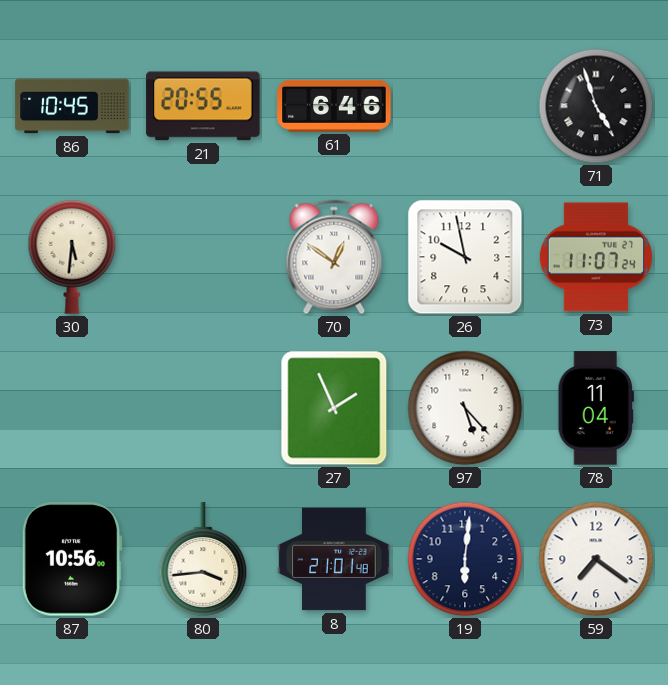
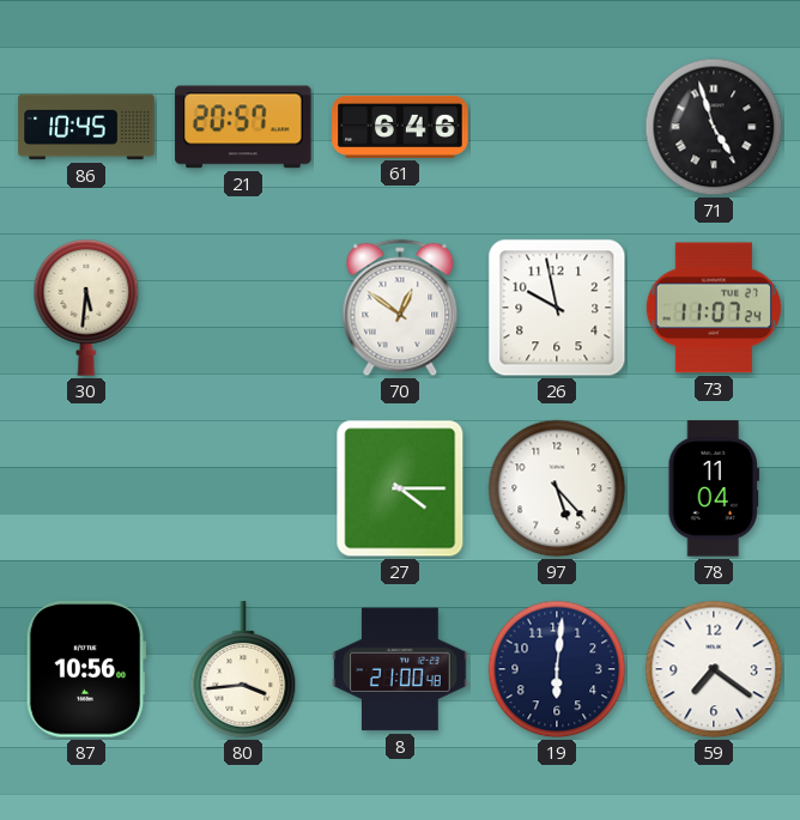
21: 20:55 -> 20:57 (243, 127)
27: 1:56 -> 4:15 (400, 488)
8: 21:01 -> 21:00 (400, 669)
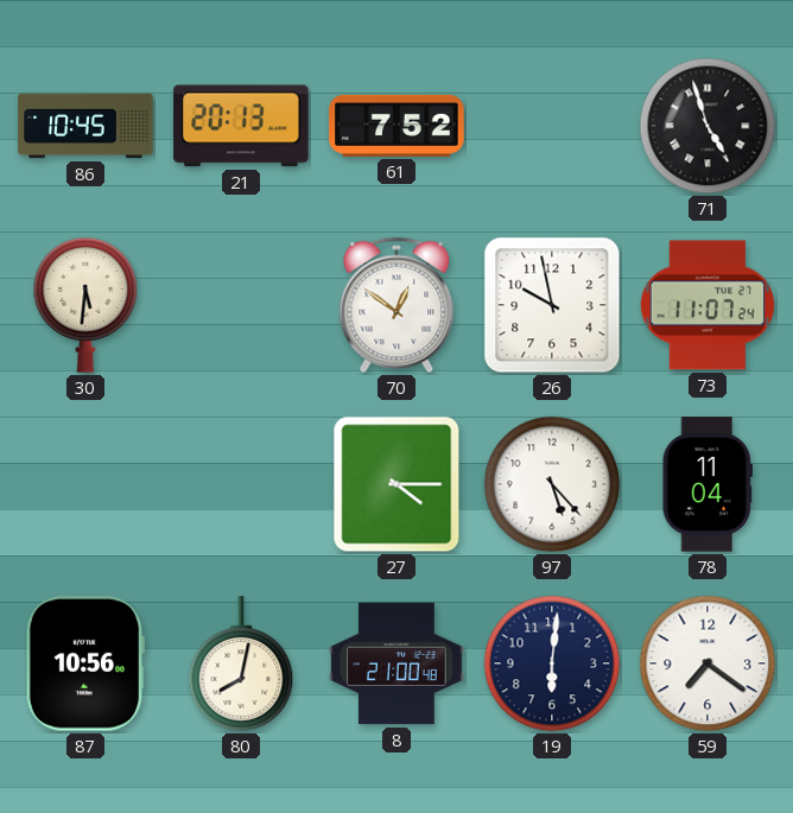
21: 20:57 -> 20:13 (241, 126)
61: 6:46 -> 7:52 (396, 126)
80: 3:44 -> 8:02 (241, 663)
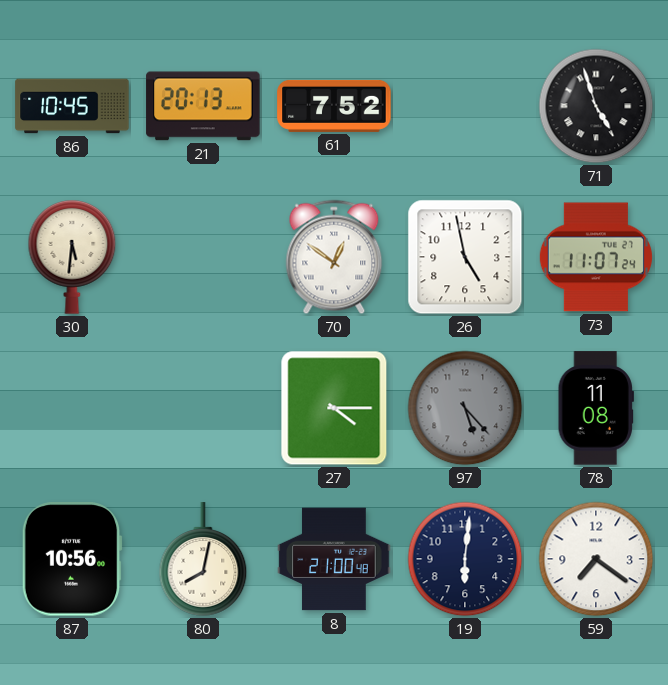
26: 9:58 -> 4:58 (465, 257)
97 dial: white -> grey (465, 408)
78: 11:04 -> 11:08 (596, 408)
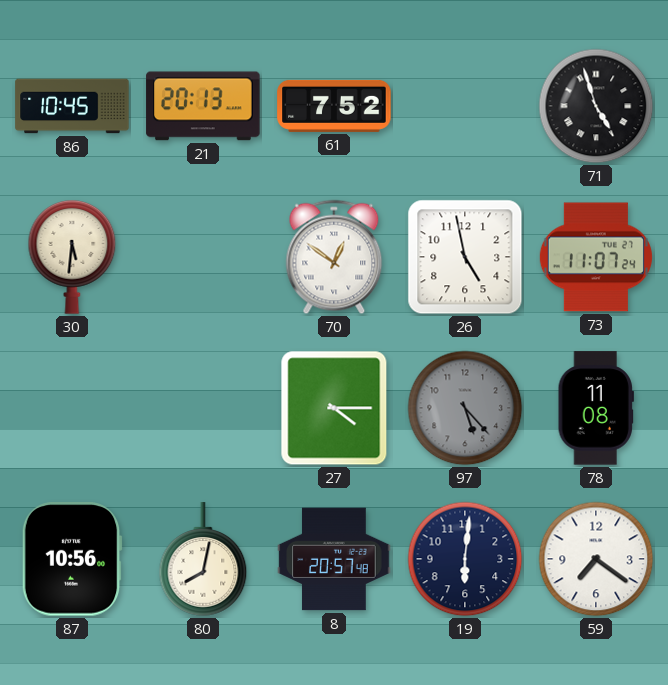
8: 21:00 -> 20:57 (334, 559)
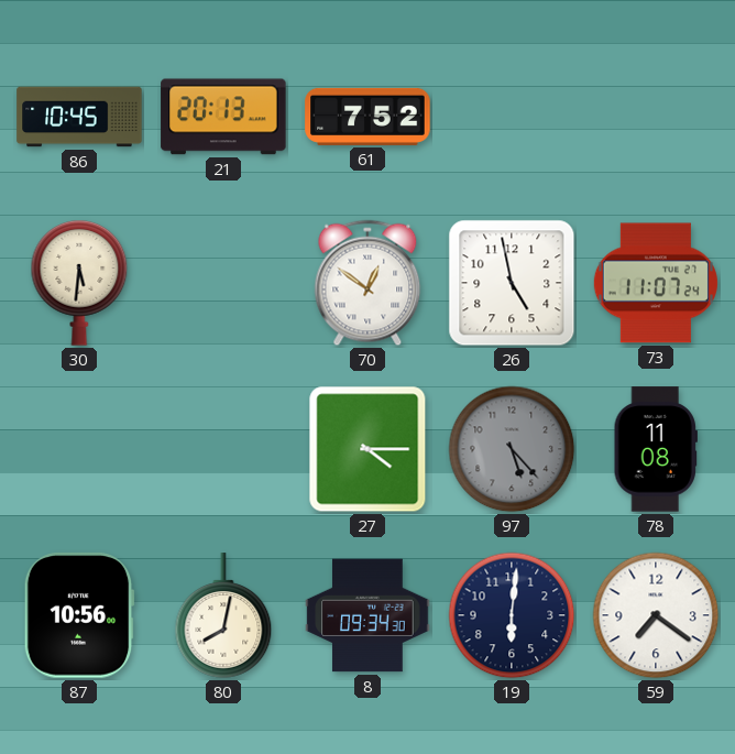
71: 4:57 -> none (596, 106)
8: 20:57 -> 09:34 (367, 615)
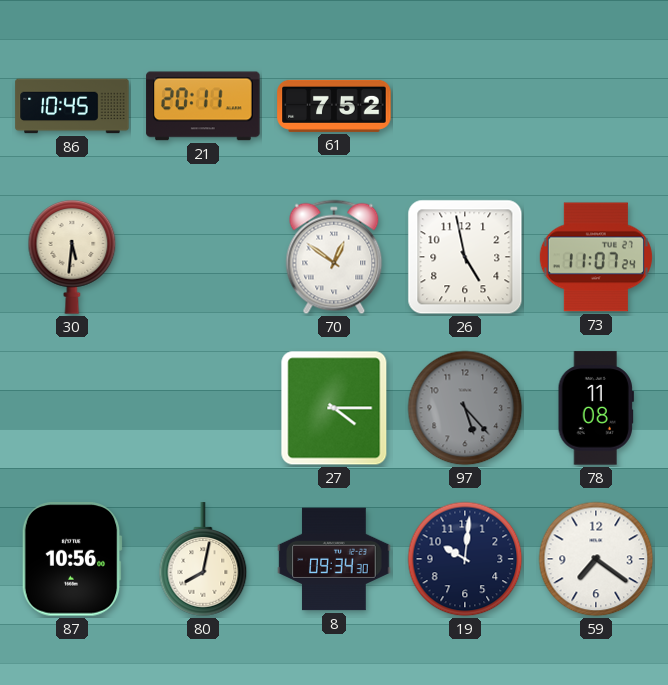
21: 20:13 -> 20:11 (203, 106)
19: 6:01 -> 10:01 (465, 559)
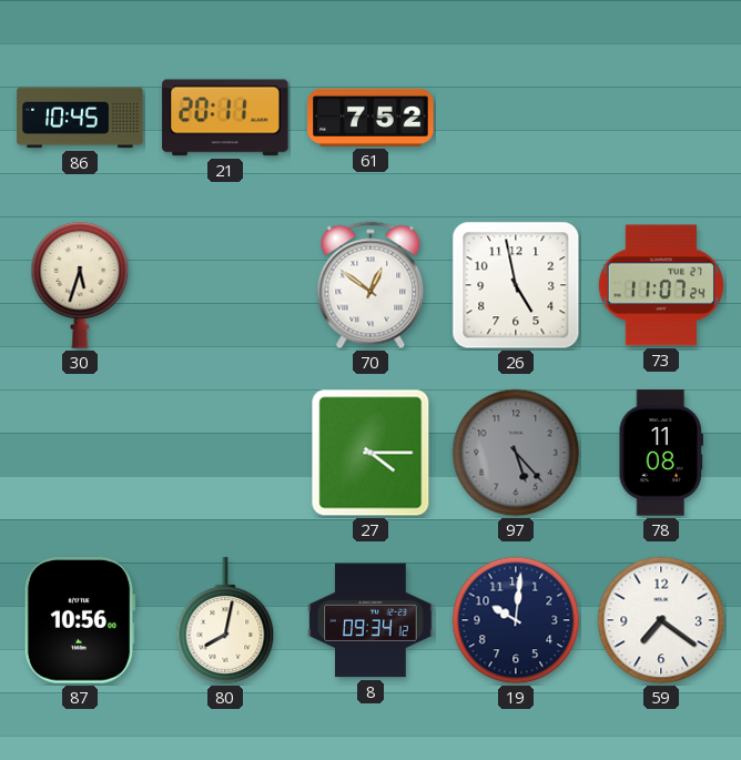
30: 5:31 -> 5:33 (80, 286)
8: 09:34:30 -> 09:34:12 (370, 620)
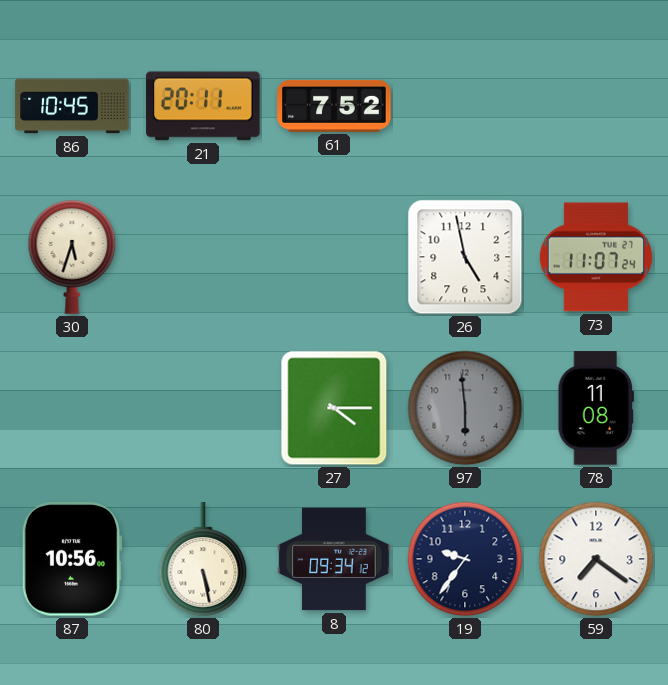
70: 12:51 -> none (370, 285)
97: 5:23 -> 5:59 (465, 408)
80: 8:02 -> 5:28 (203, 559)
19: 10:01 -> 9:36 (465, 559)
